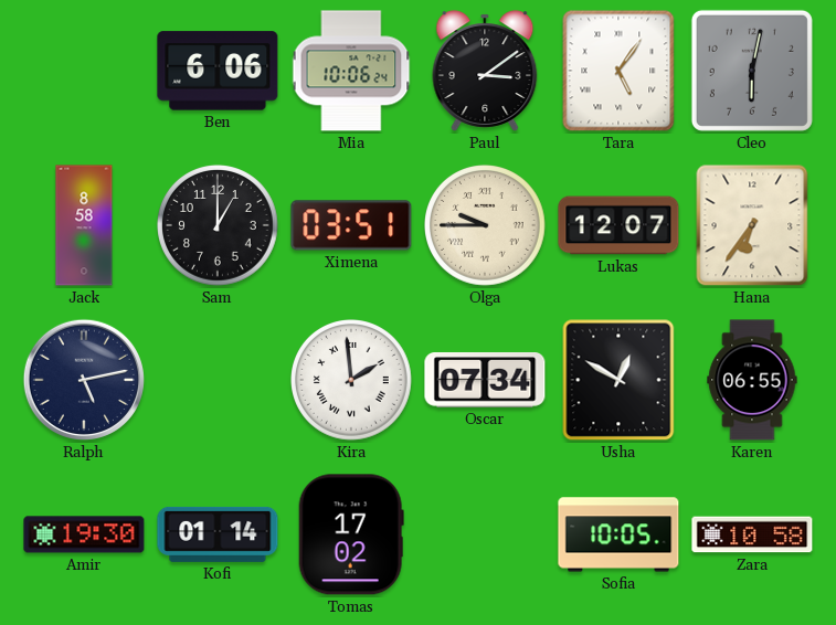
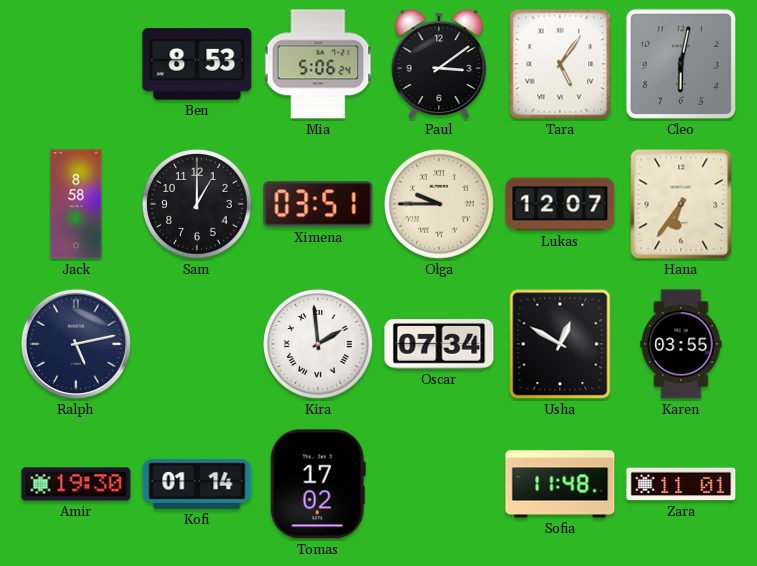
Ben: 6:06 -> 8:53 (197, 64)
Mia: 10:06 -> 5:06 (318, 64)
Karen: 06:55 -> 03:55 (681, 344)
Sofia: 10:05 -> 11:48 (560, 484)
Zara: 10:58 -> 11:01 (681, 484)
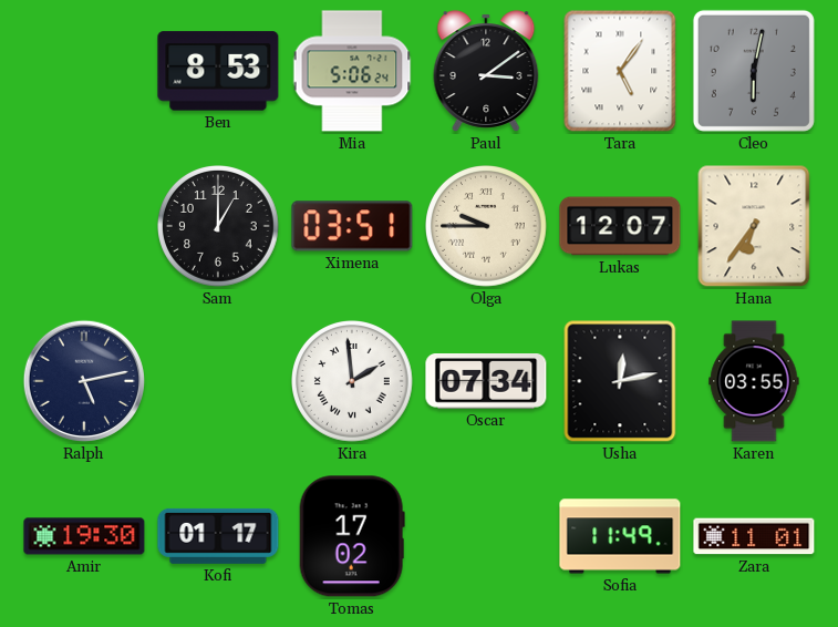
Jack: 8:58 -> none (76, 204)
Usha: 12:50 -> 12:13 (620, 381)
Kofi: 01:14 -> 01:17 (218, 536)
Sofia: 11:48 -> 11:49 (620, 536)
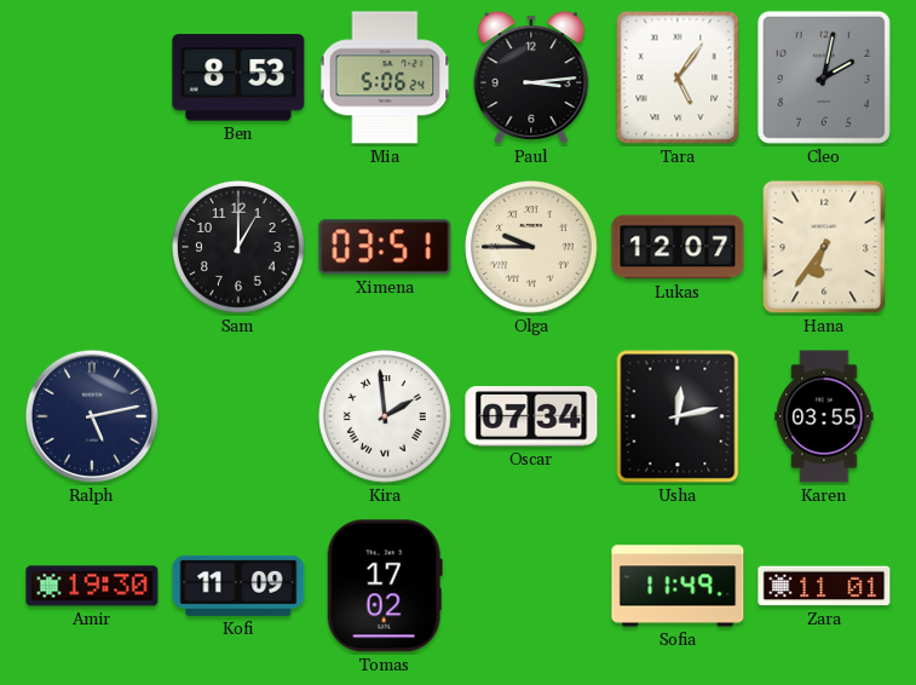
Paul: 3:09 -> 3:14 (531, 77)
Cleo: 6:02 -> 2:02 (824, 77)
Kofi: 01:17 -> 11:09 (238, 586)
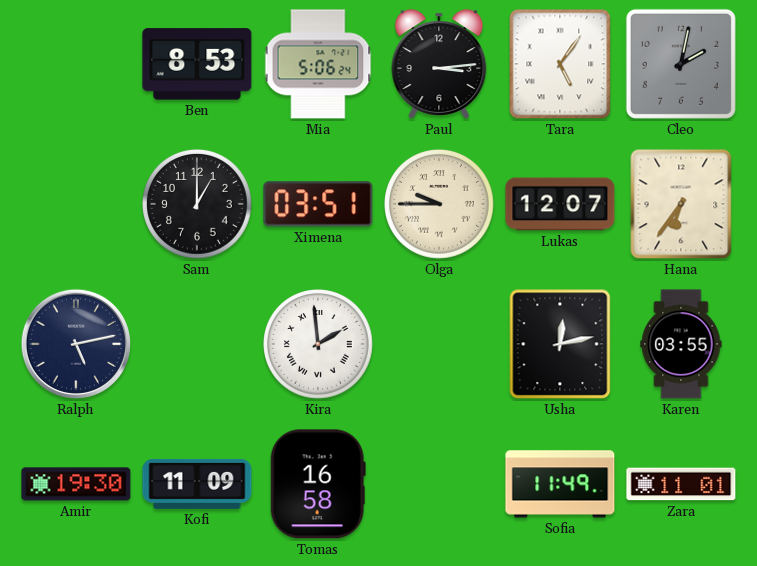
Oscar: 07:34 -> none (531, 418)
Tomas: 17:02 -> 16:58 (318, 484)
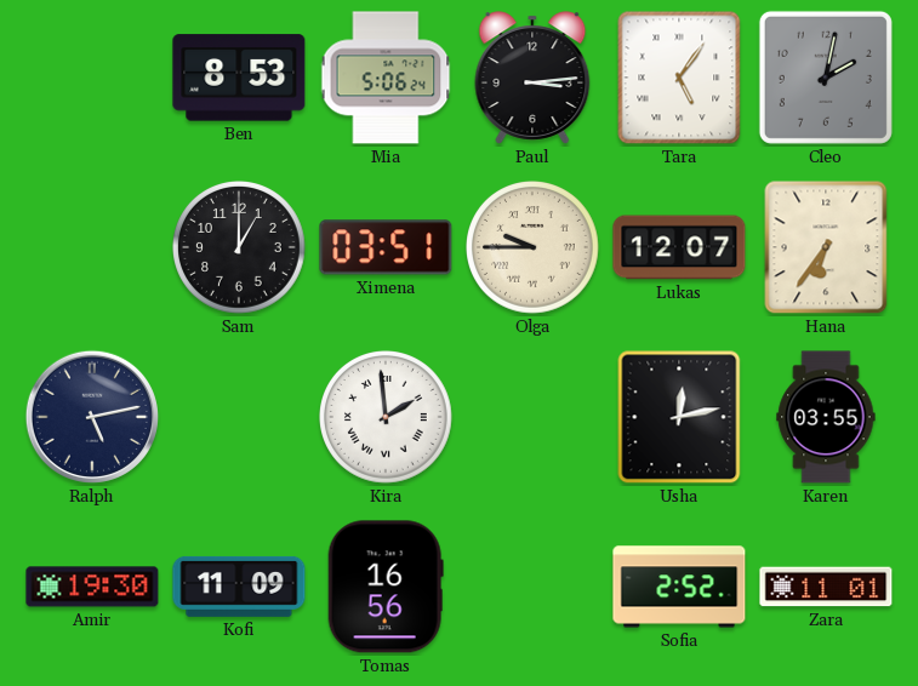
Tomas: 16:58 -> 16:56 (386, 587)
Sofia: 11:49 -> 2:52 (679, 587)
